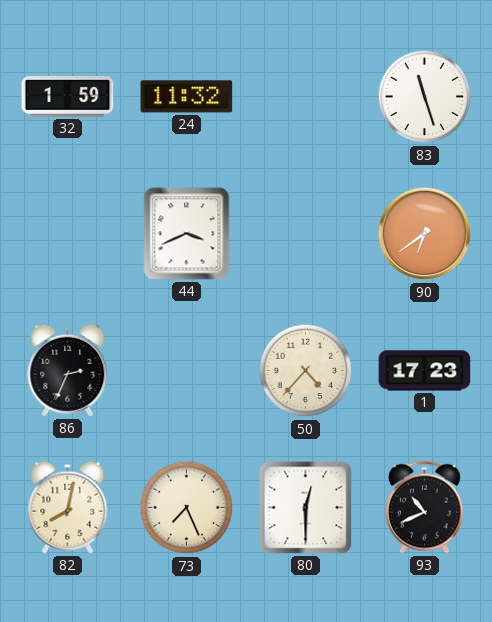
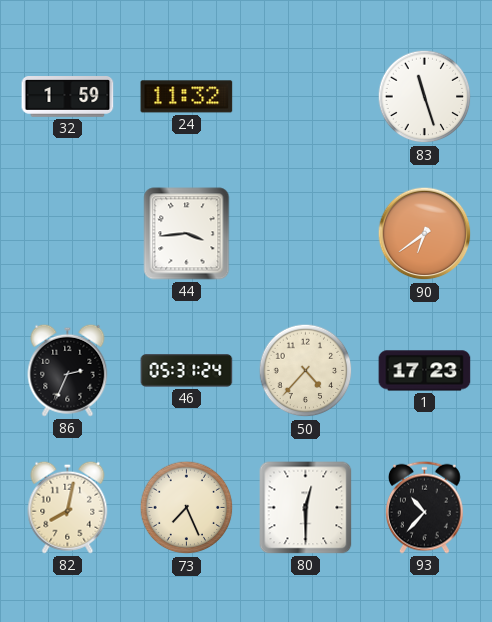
44: 3:41 -> 3:44 (187, 234)
46: none -> 05:31 (187, 371)
93: 10:41 -> 10:37 (425, 507)
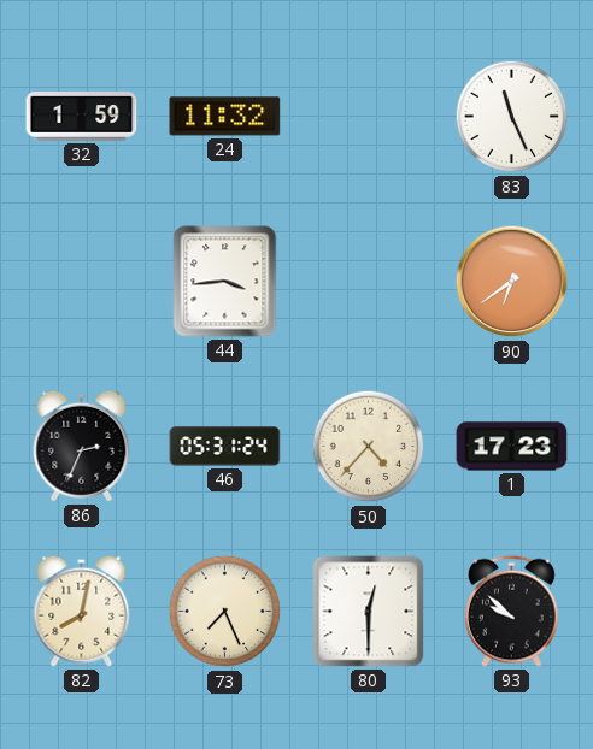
83: 11:27 -> 11:26 (512, 117)
93: 10:37 -> 9:52 (512, 611)
